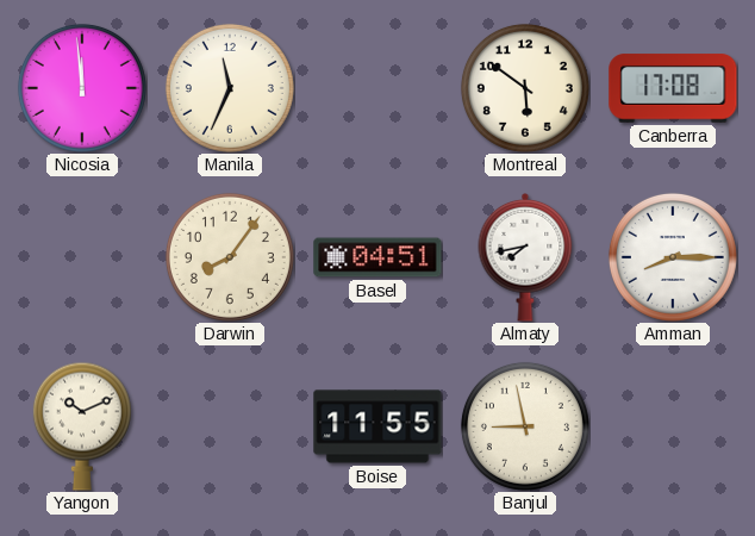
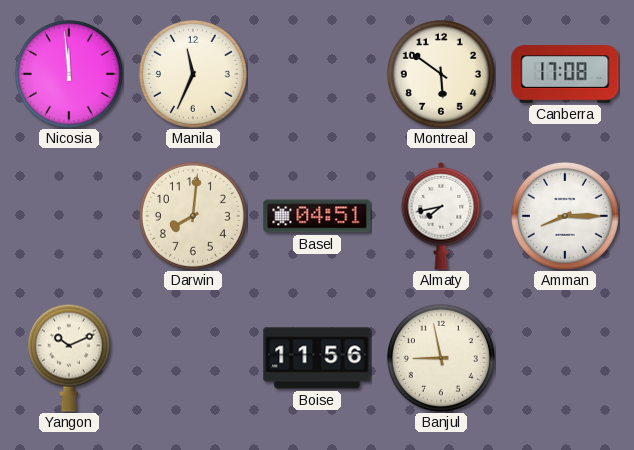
Darwin: 8:06 -> 8:01 (193, 216)
Boise: 11:55 -> 11:56 (317, 358)
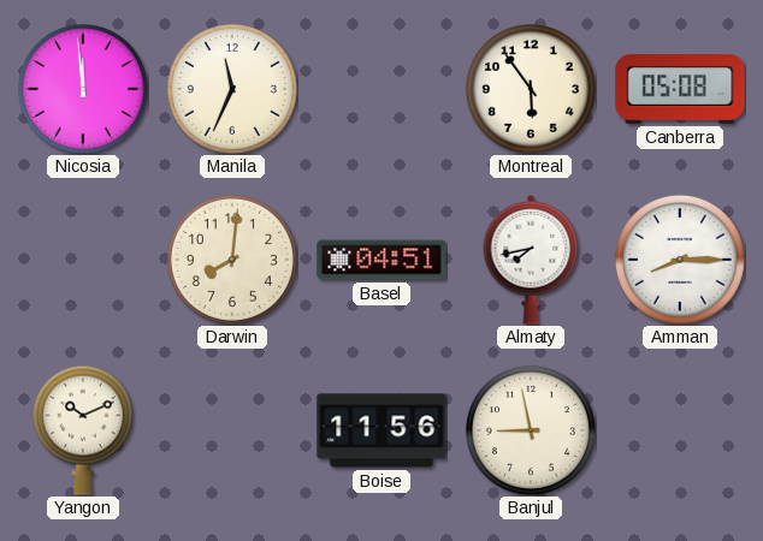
Montreal: 5:51 -> 5:54 (531, 89)
Canberra: 17:08 -> 05:08 (680, 89)
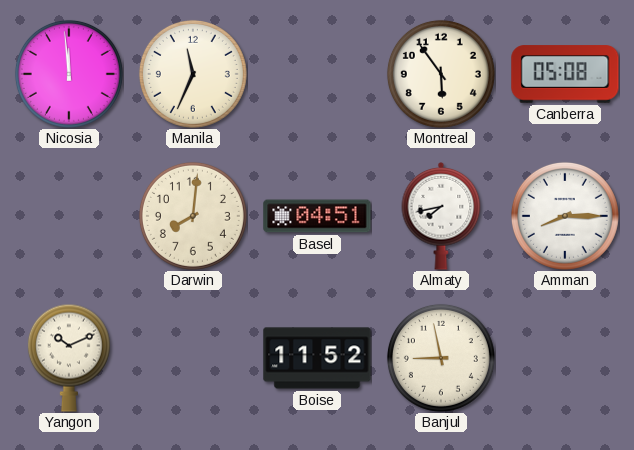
Boise: 11:56 -> 11:52 (317, 358)
